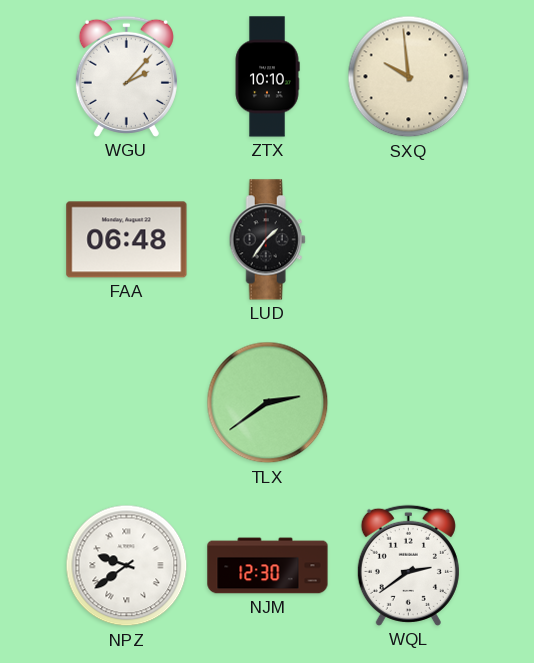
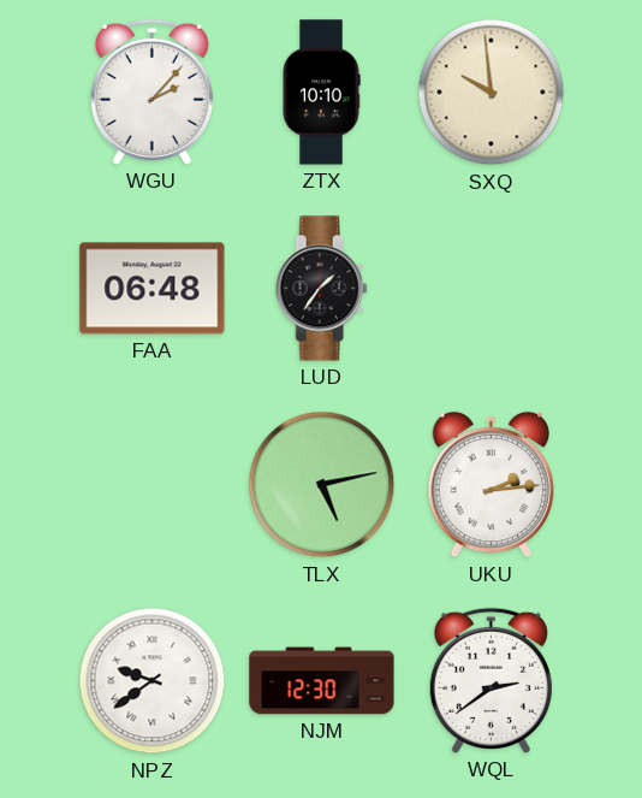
TLX: 2:39 -> 5:13 (322, 485)
UKU: none -> 2:14 (491, 485)
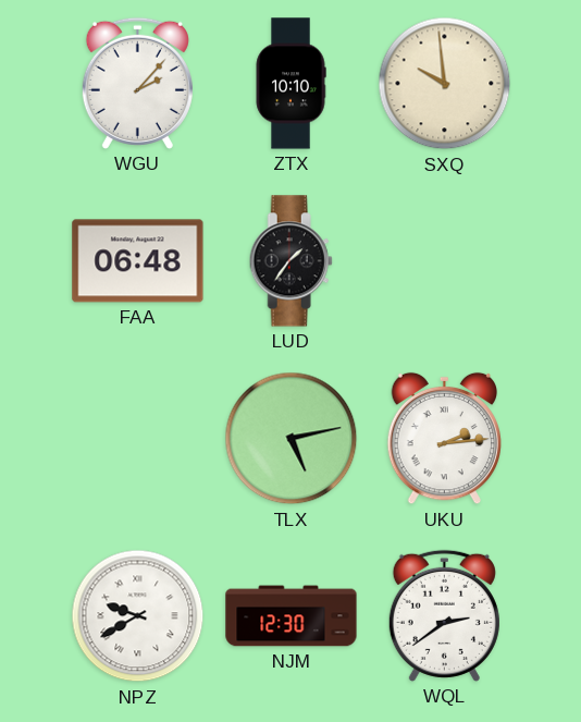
NPZ: 9:39 -> 9:40 (138, 616)
